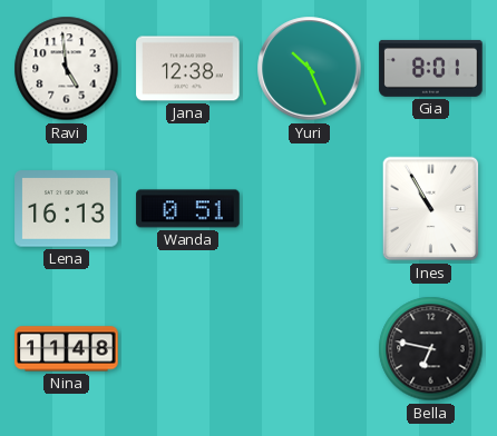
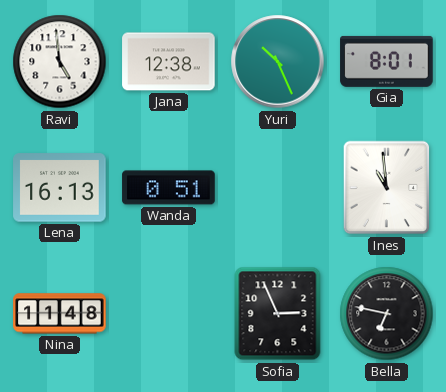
Ines: 10:55 -> 10:59 (387, 188)
Sofia: none -> 2:56 (278, 314)
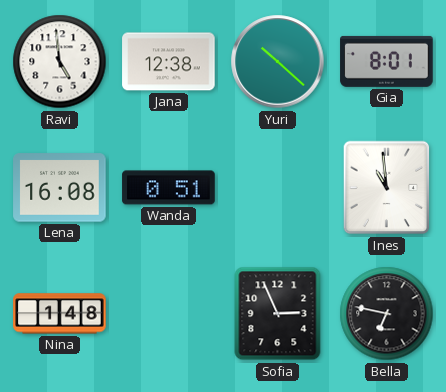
Yuri: 10:26 -> 10:22 (278, 62)
Lena: 16:13 -> 16:08 (60, 188)
Nina: 11:48 -> 1:48 (60, 314)
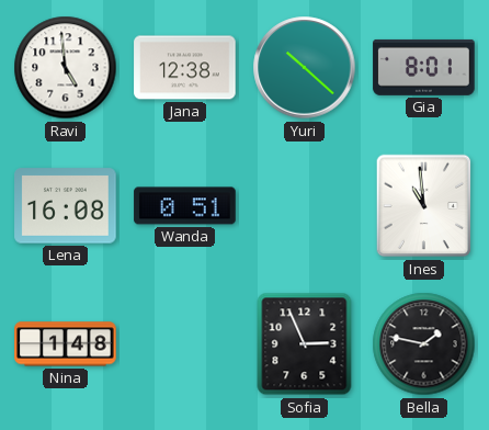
Bella: 6:47 -> 1:47 (424, 344)
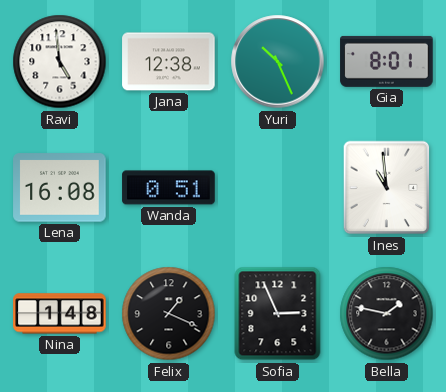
Yuri: 10:22 -> 10:26 (278, 62)
Felix: none -> 1:19 (169, 314)
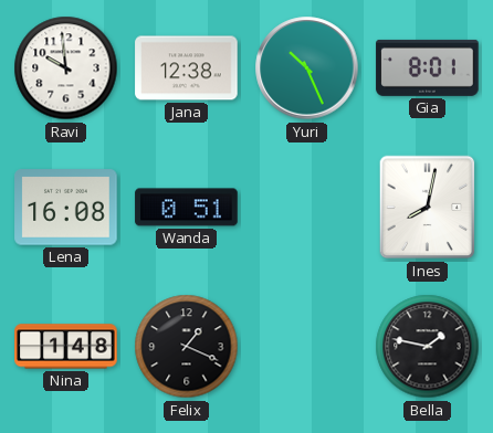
Ravi: 4:59 -> 9:59 (66, 68)
Ines: 10:59 -> 8:02 (428, 208)
Sofia: 2:56 -> none (278, 314)
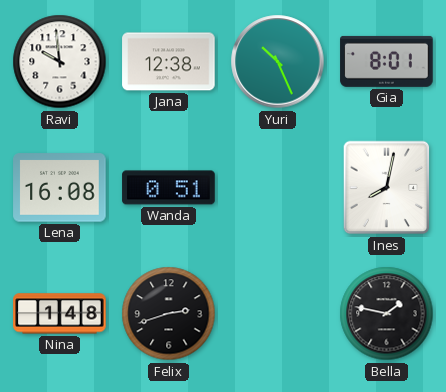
Felix: 1:19 -> 2:42 (169, 314)
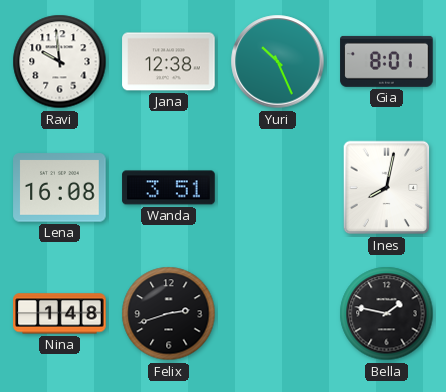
Wanda: 0:51 -> 3:51 (169, 188)
